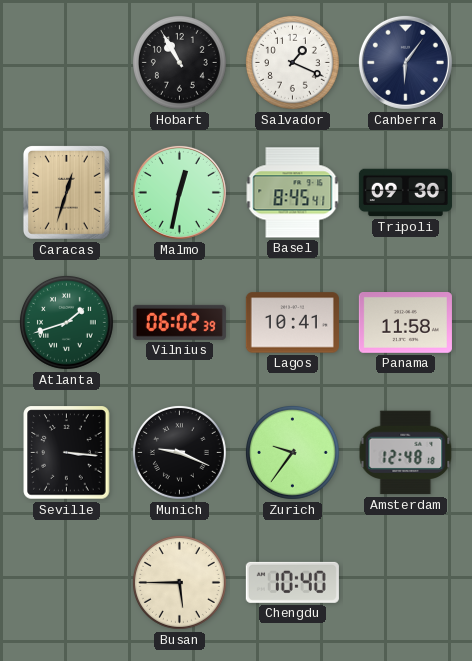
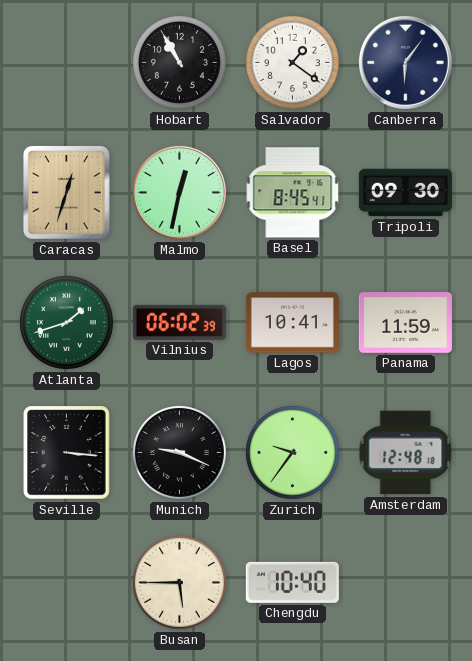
Salvador: 1:19 -> 1:21 (292, 62)
Panama: 11:58 -> 11:59 (405, 323)
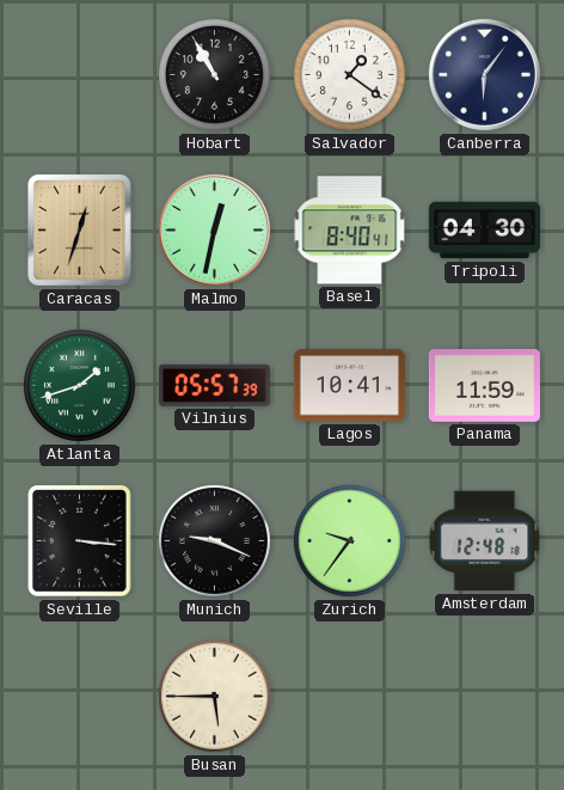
Basel: 8:45 -> 8:40 (350, 231)
Tripoli: 09:30 -> 04:30 (484, 231)
Vilnius: 06:02 -> 05:57 (214, 385)
Chengdu: 10:40 -> none (292, 582)
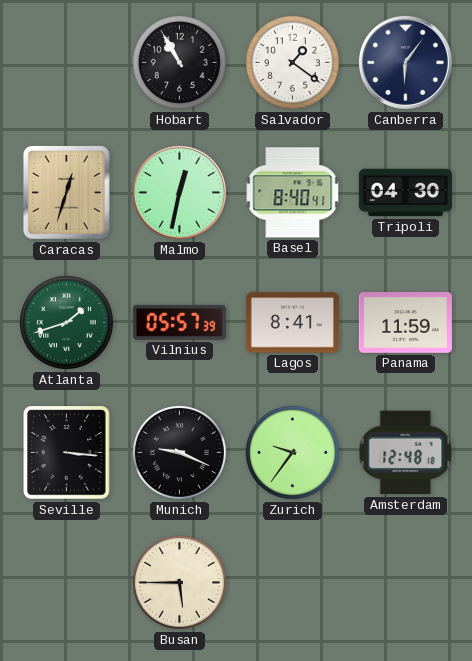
Lagos: 10:41 -> 8:41 (292, 323)
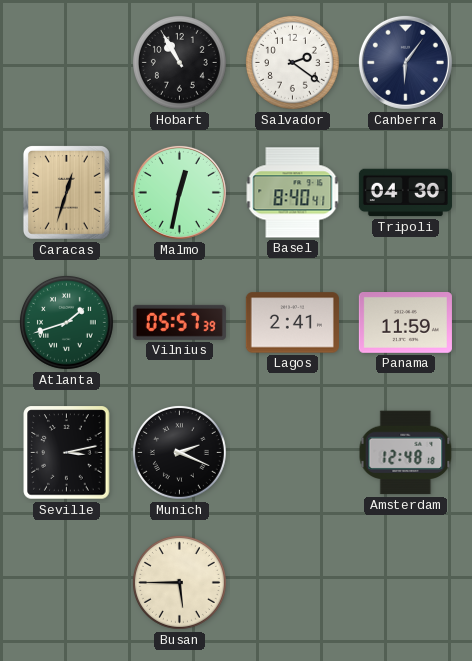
Salvador: 1:21 -> 2:21 (292, 62)
Lagos: 8:41 -> 2:41 (292, 323)
Seville: 3:16 -> 3:13 (67, 453)
Munich: 9:19 -> 2:19 (179, 452)
Zurich: 9:36 -> none (292, 452)
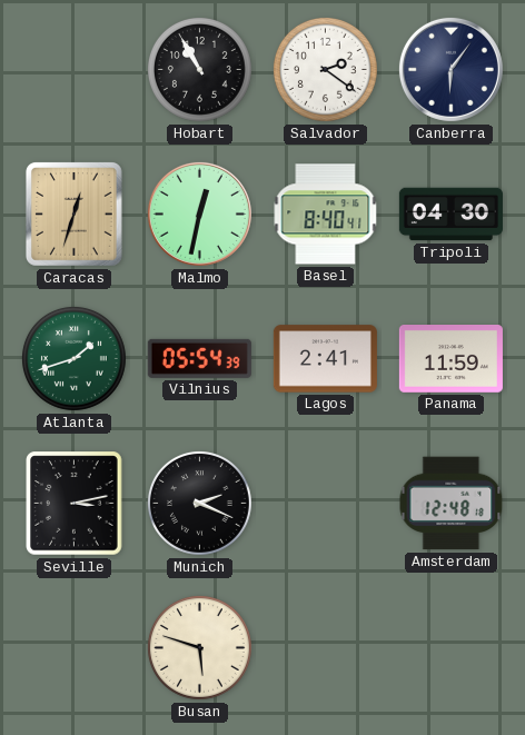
Vilnius: 05:57 -> 05:54 (199, 358)
Busan: 5:45 -> 5:48 (199, 647)
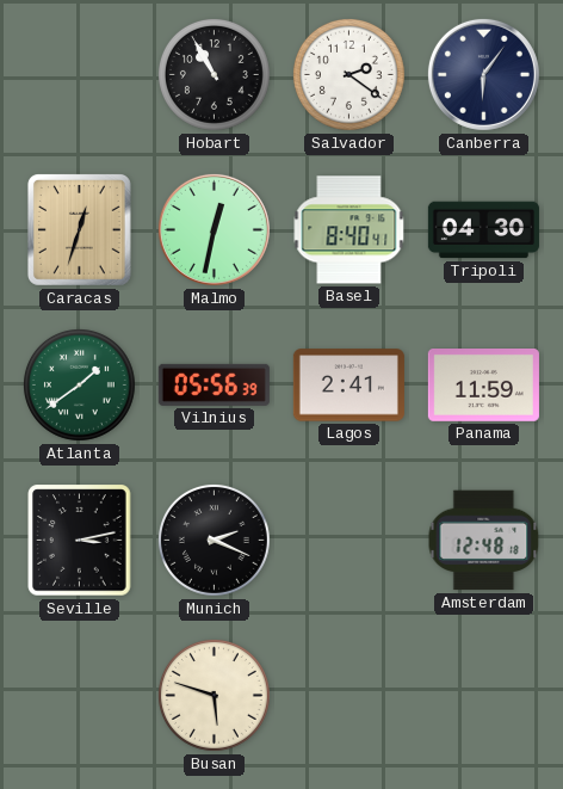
Atlanta: 1:42 -> 1:39 (79, 384)
Vilnius: 05:54 -> 05:56 (214, 384)
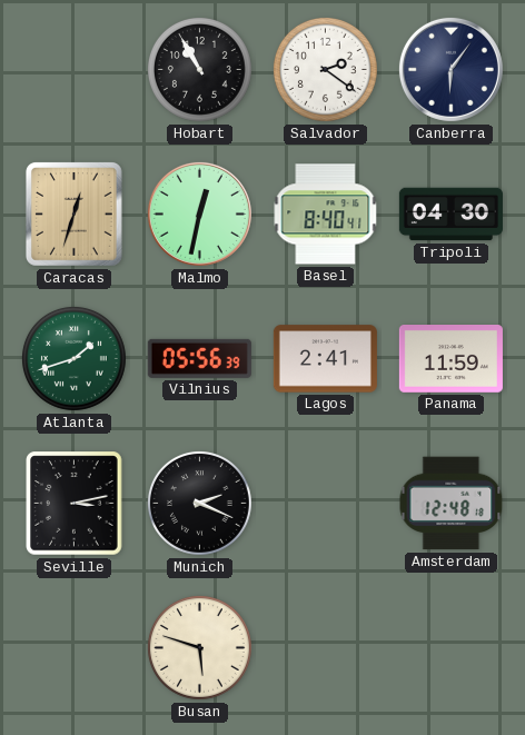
Atlanta: 1:39 -> 1:42 (73, 358)
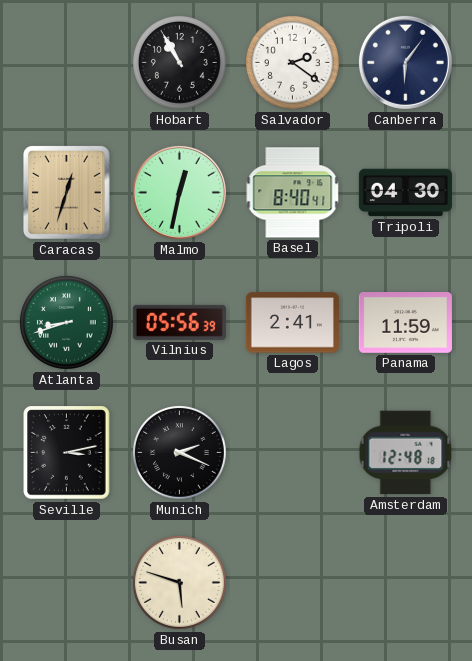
Atlanta: 1:42 -> 8:42 (66, 322)
